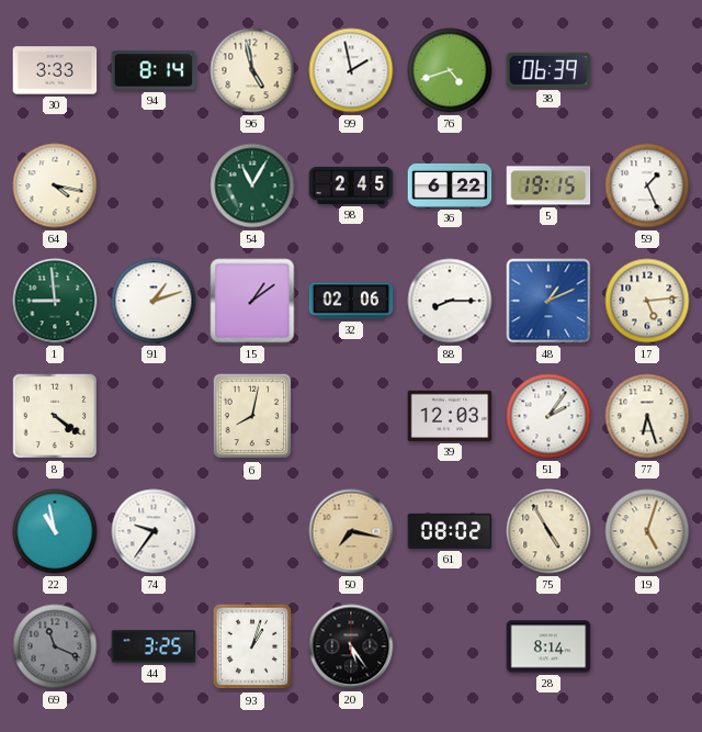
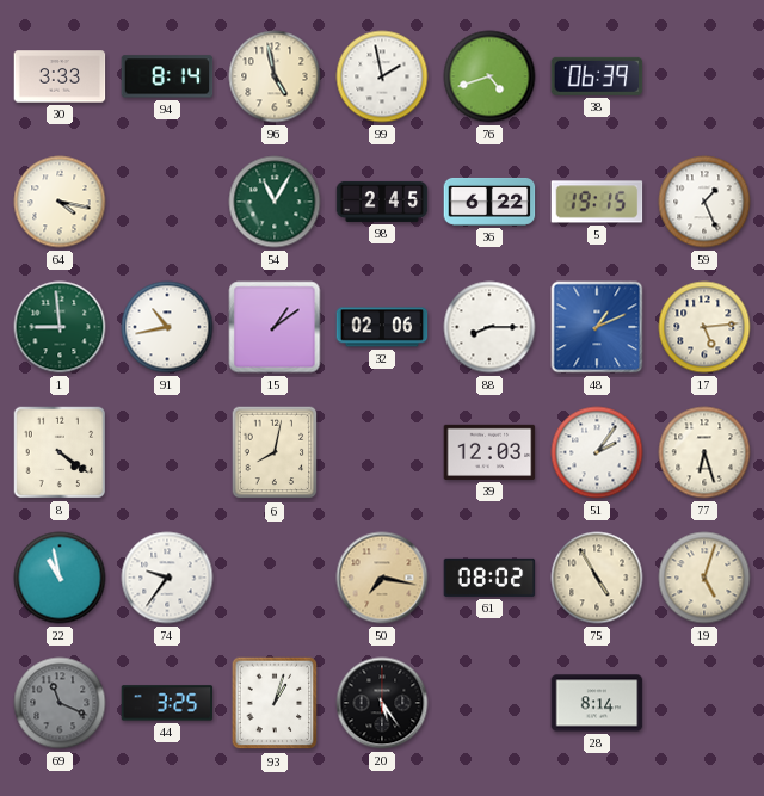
91: 1:12 -> 10:43 (167, 327)
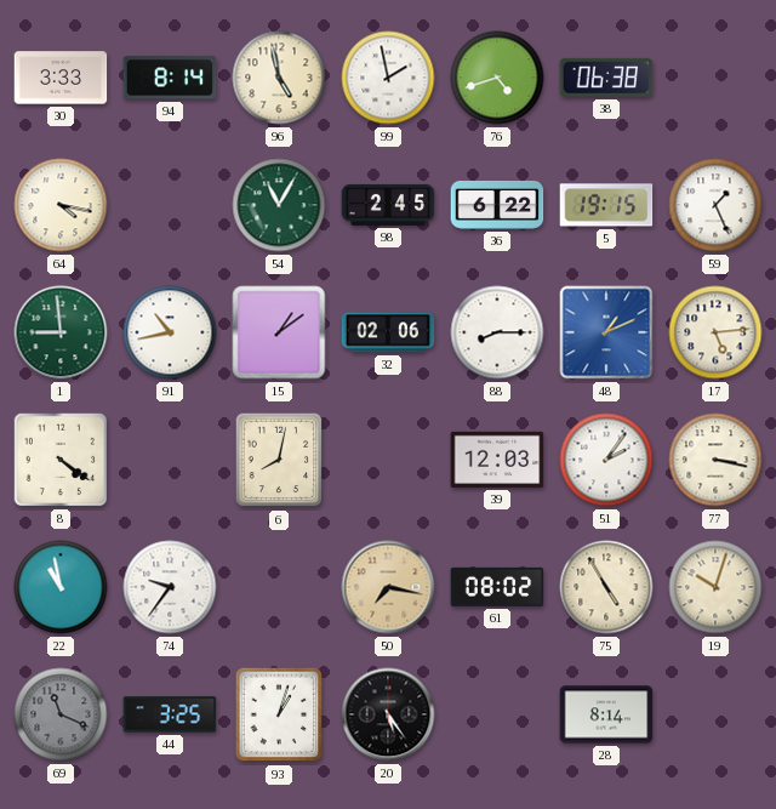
38: 06:39 -> 06:38 (606, 78)
77: 6:27 -> 3:17 (715, 460)
19: 5:03 -> 10:03 (715, 587)
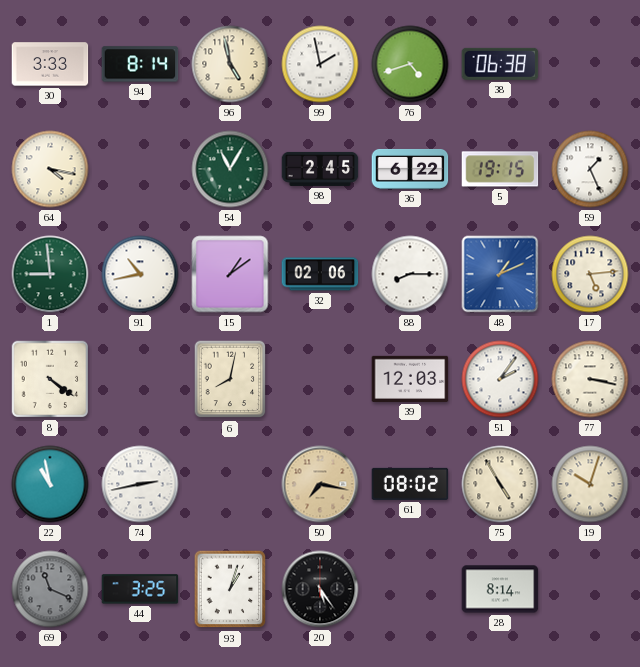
74: 9:36 -> 2:43 (140, 484)
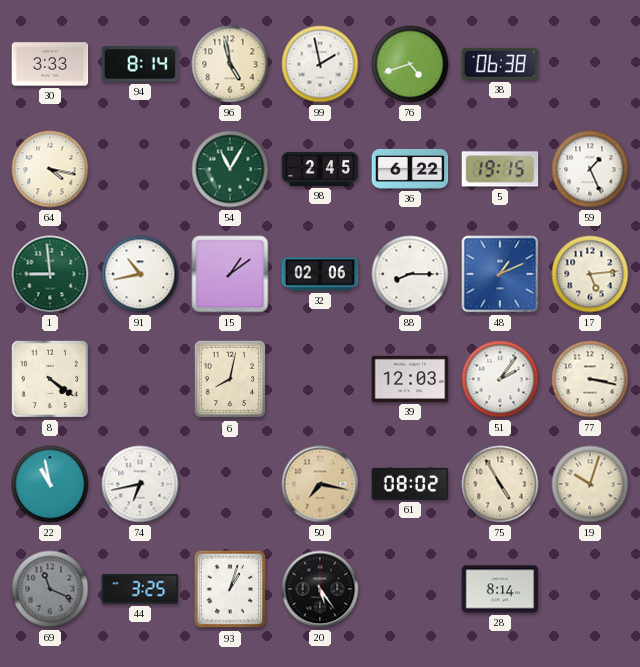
74: 2:43 -> 6:43 (140, 484)
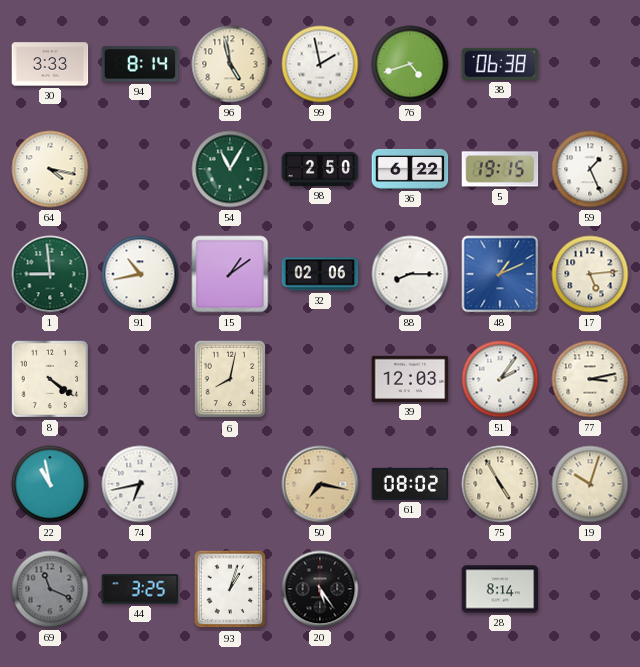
98: 2:45 -> 2:50 (320, 169)
77: 3:17 -> 3:13 (590, 379)
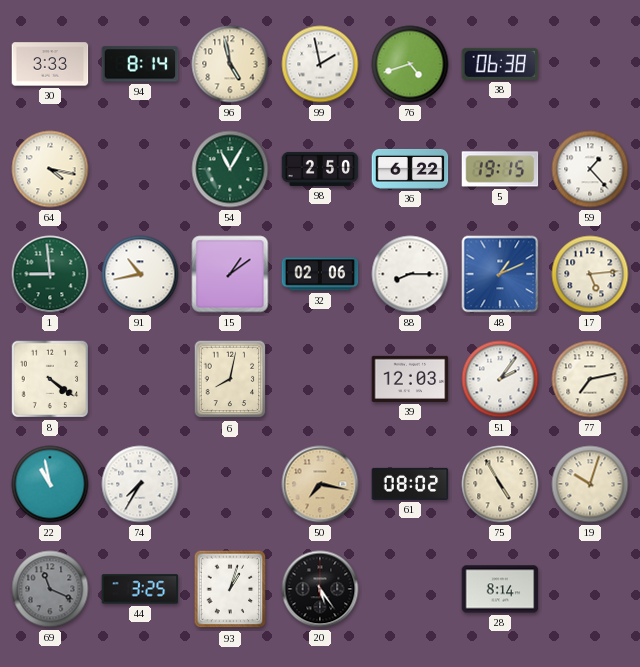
59: 1:26 -> 1:23 (590, 169)
77: 3:13 -> 7:13 (590, 379)
74: 6:43 -> 7:35 (140, 484)
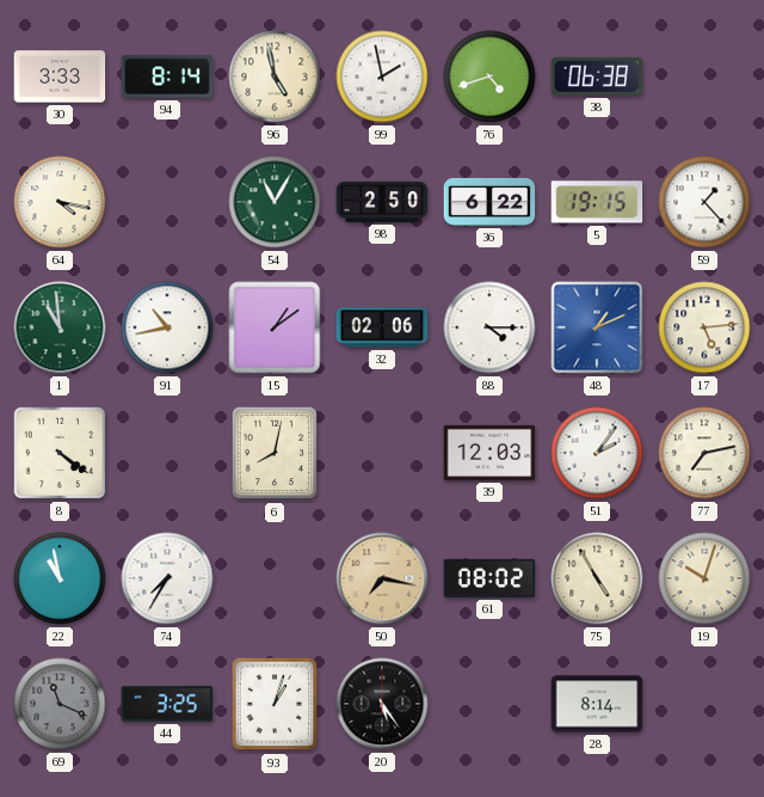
1: 8:59 -> 10:59 (60, 327)
88: 8:15 -> 4:15 (489, 327)
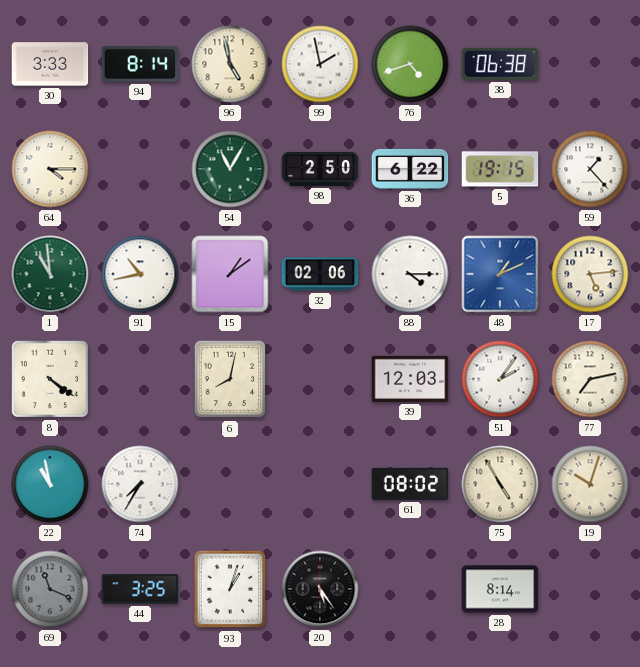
64: 4:17 -> 4:15 (50, 169)
50: 7:17 -> none (382, 578)
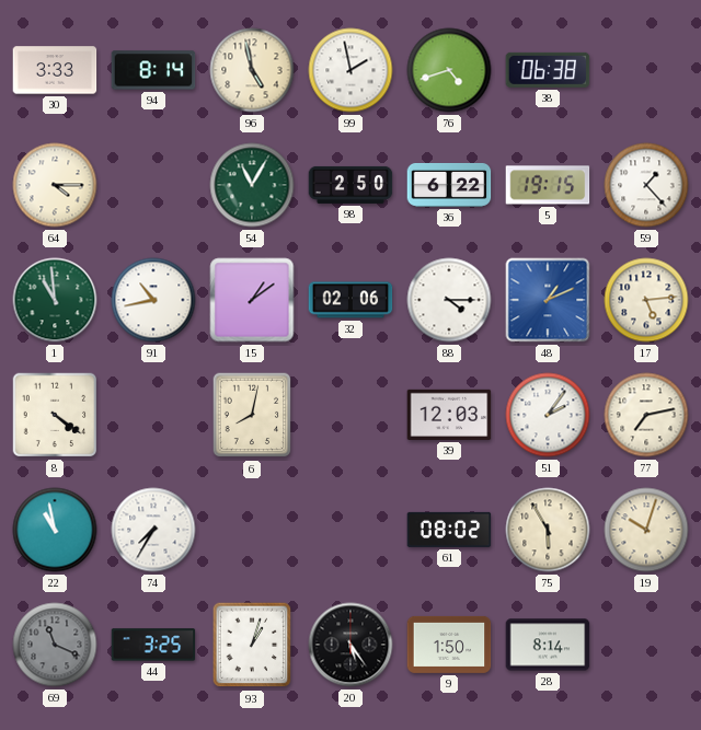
75: 4:55 -> 5:55 (548, 530)
9: none -> 1:50 (449, 645)
